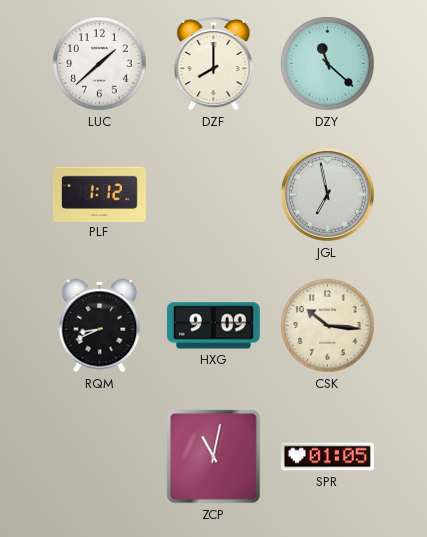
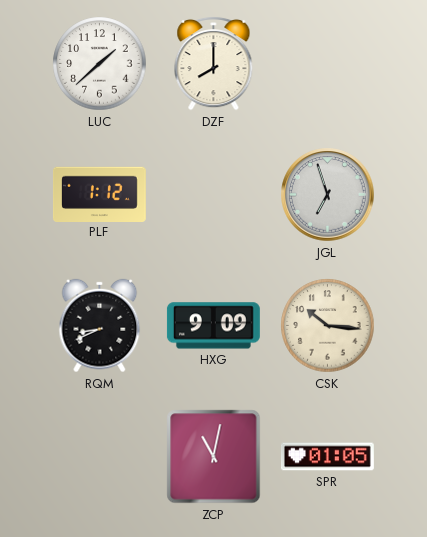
DZY: 11:22 -> none (328, 64)
JGL: 6:58 -> 6:57 (328, 195)
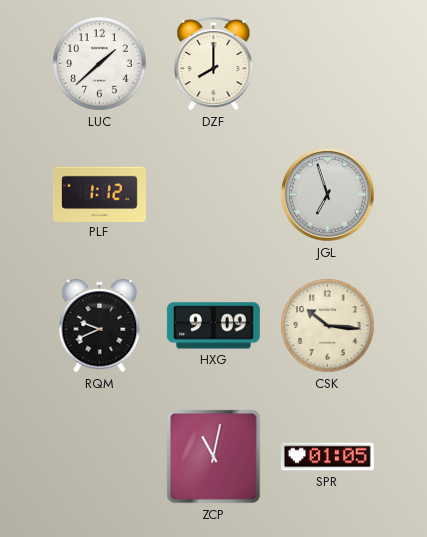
RQM: 8:41 -> 9:41 (100, 326)
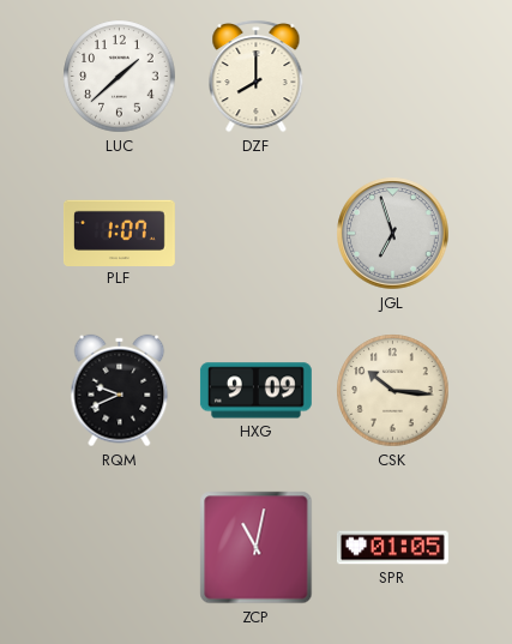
PLF: 1:12 -> 1:07 (119, 233)
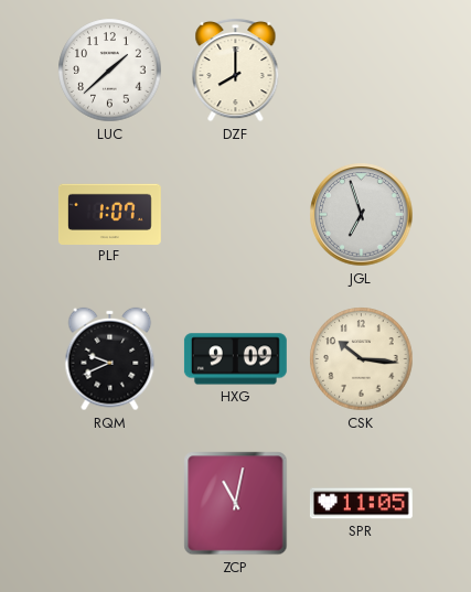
SPR: 01:05 -> 11:05 (361, 504)
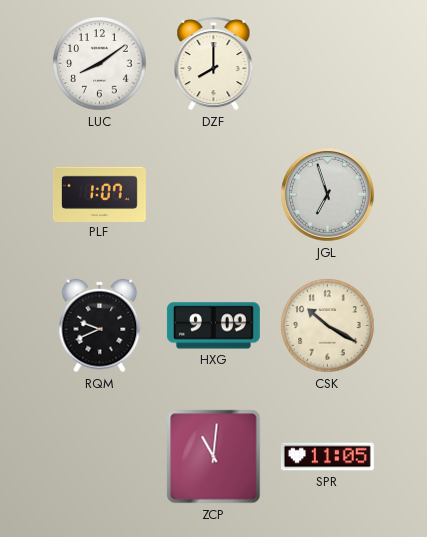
LUC: 1:38 -> 8:09 (100, 64)
CSK: 10:16 -> 10:20 (328, 326)
ZCP: 11:02 -> 11:01 (214, 457)
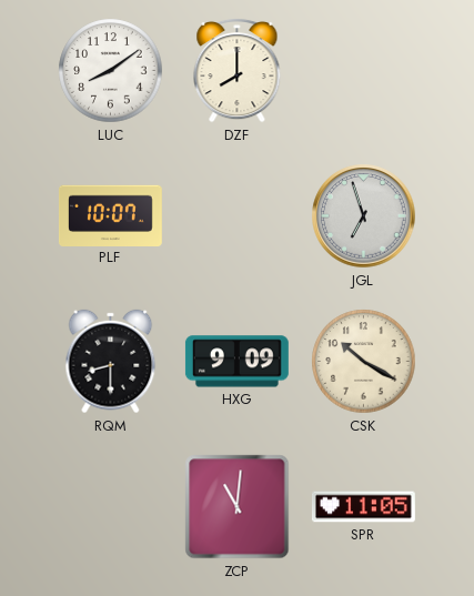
PLF: 1:07 -> 10:07 (110, 215)
RQM: 9:41 -> 8:30 (111, 362)
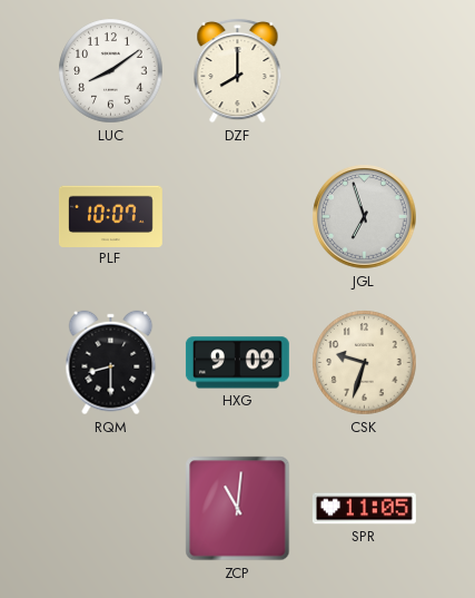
CSK: 10:20 -> 9:33 (365, 363)
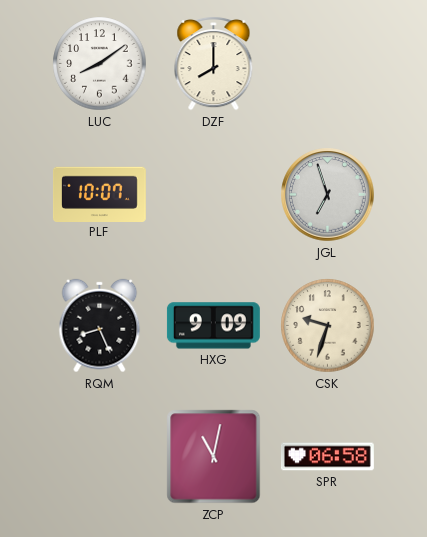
RQM: 8:30 -> 8:26 (100, 326)
ZCP: 11:01 -> 11:02 (214, 457)
SPR: 11:05 -> 06:58 (327, 457)
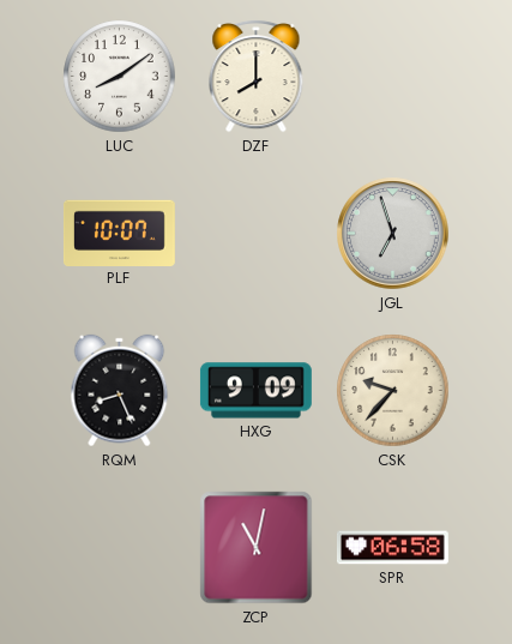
CSK: 9:33 -> 9:37 (393, 391)
